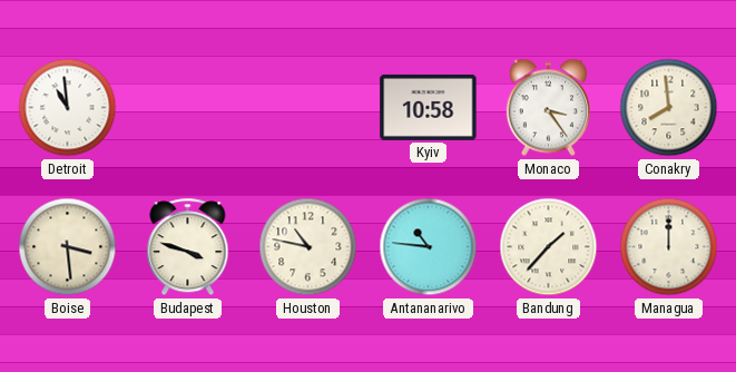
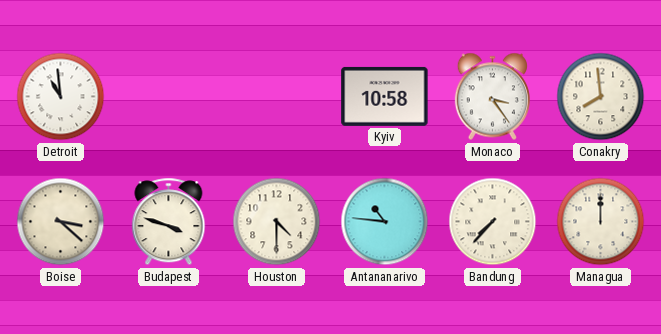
Boise: 3:29 -> 3:22 (61, 222)
Houston: 10:47 -> 4:30 (277, 222)
Bandung: 1:37 -> 7:37 (493, 222)
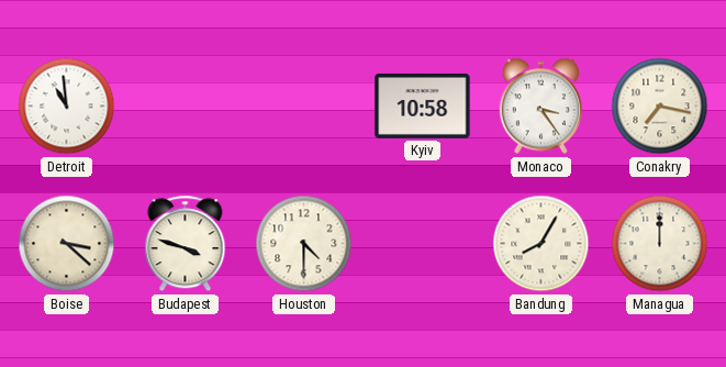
Conakry: 7:59 -> 7:17 (660, 107)
Antananarivo: 10:46 -> none (385, 222)
Bandung: 7:37 -> 8:05 (541, 244)
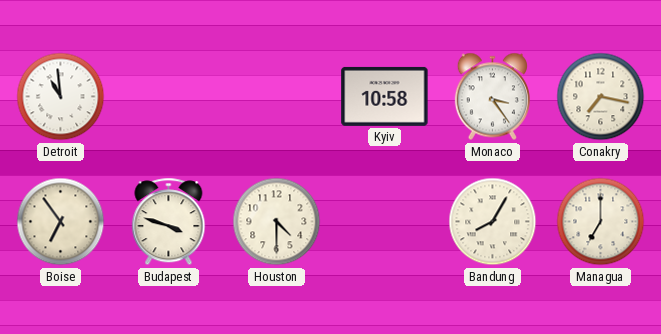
Boise: 3:22 -> 6:54 (61, 222)
Managua: 12:00 -> 7:00 (601, 222)
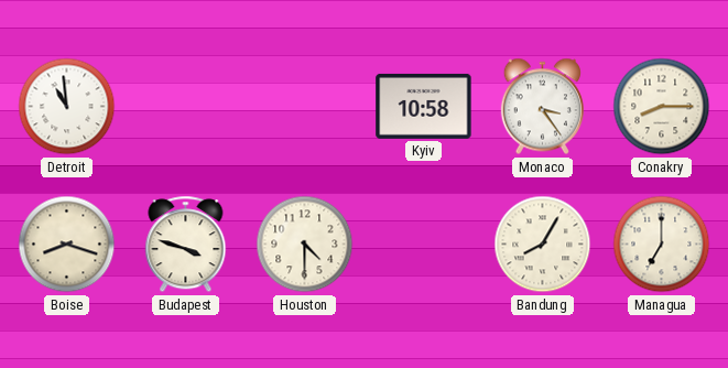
Conakry: 7:17 -> 8:15 (662, 107)
Boise: 6:54 -> 8:18 (67, 245)
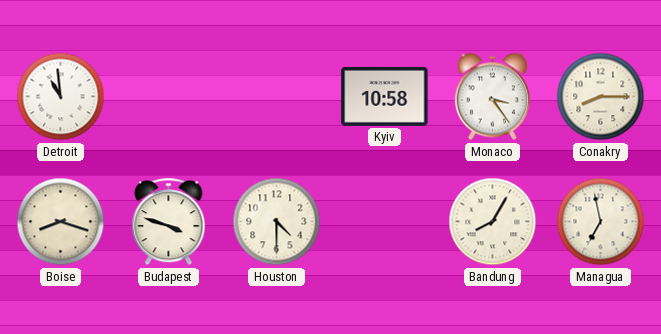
Managua: 7:00 -> 6:58 (601, 222)
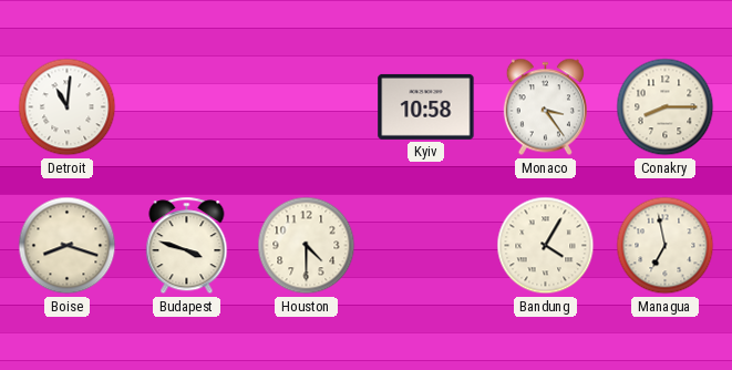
Detroit: 10:59 -> 11:01 (68, 107)
Bandung: 8:05 -> 4:05 (546, 246)
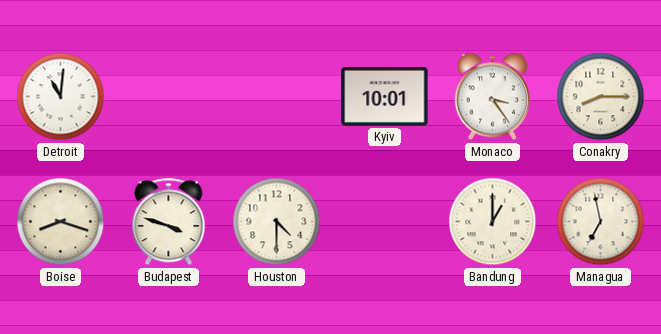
Kyiv: 10:58 -> 10:01 (385, 96)
Bandung: 4:05 -> 1:00 (493, 222)
